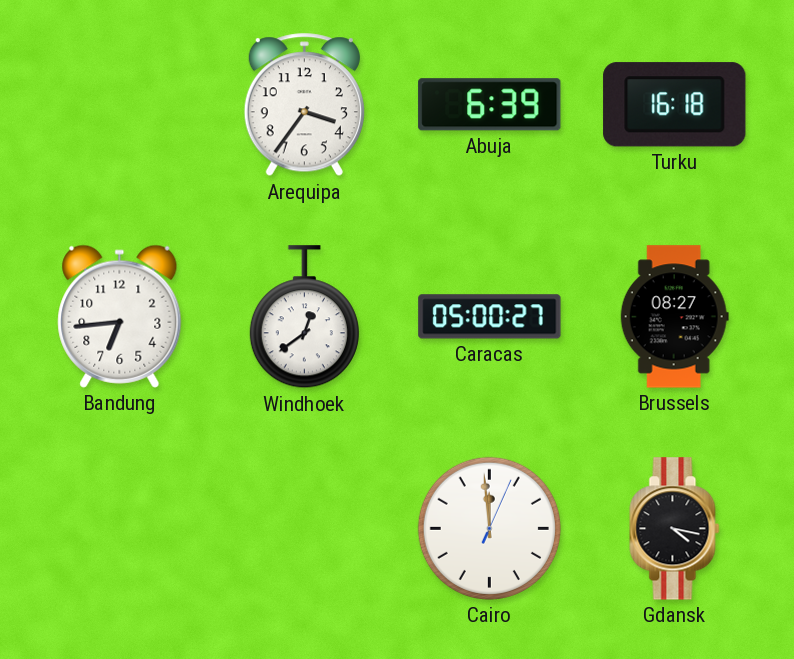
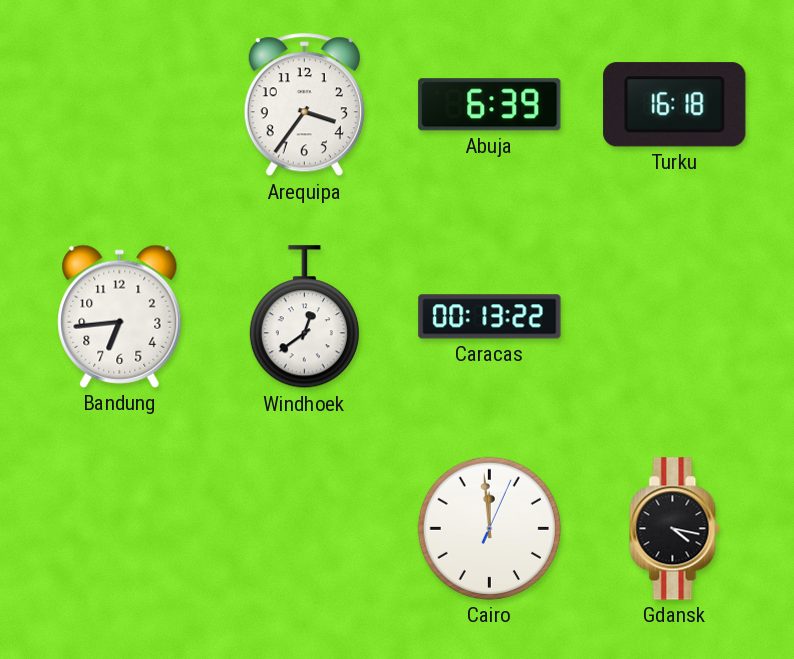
Caracas: 05:00 -> 00:13 (490, 317)
Brussels: 08:27 -> none (674, 317)
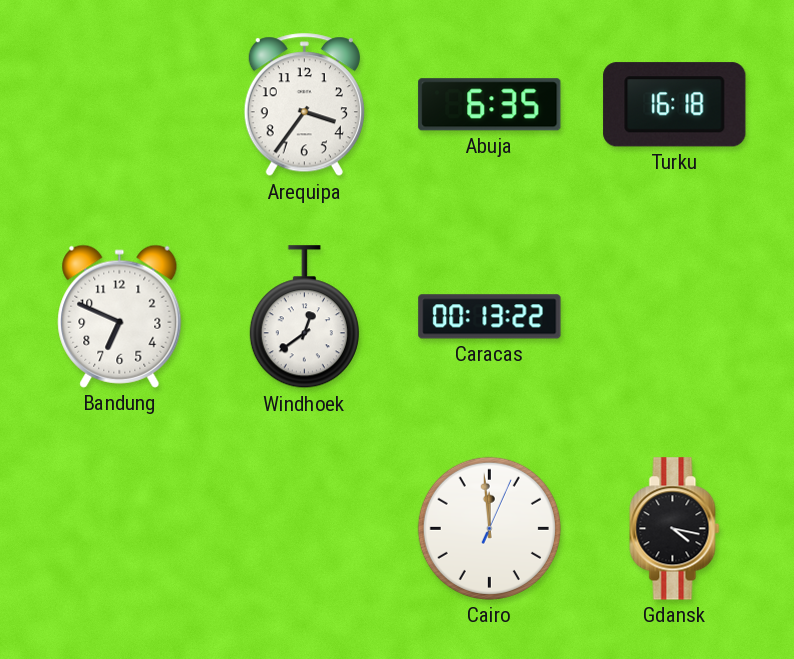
Abuja: 6:39 -> 6:35 (490, 105)
Bandung: 6:44 -> 6:49 (120, 316)
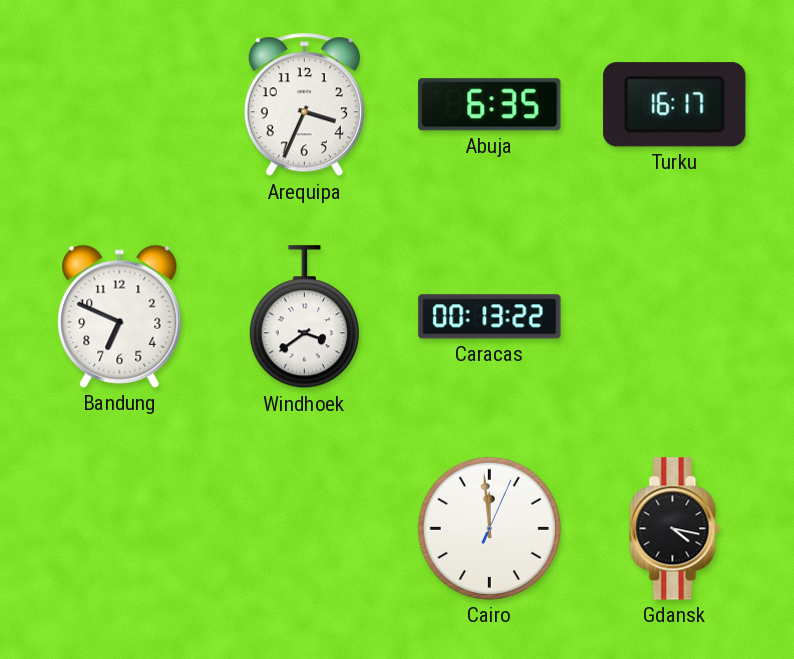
Arequipa: 3:36 -> 3:34 (304, 105)
Turku: 16:18 -> 16:17 (675, 105)
Windhoek: 12:39 -> 3:39 (304, 317)
